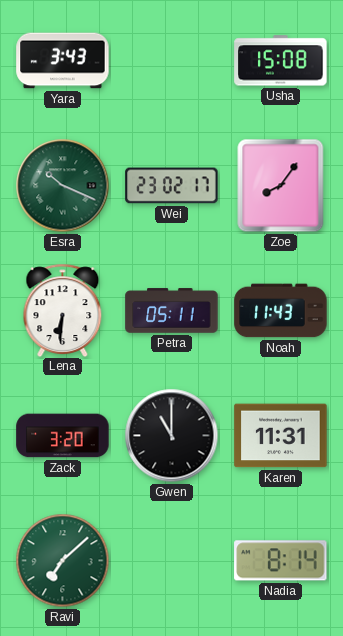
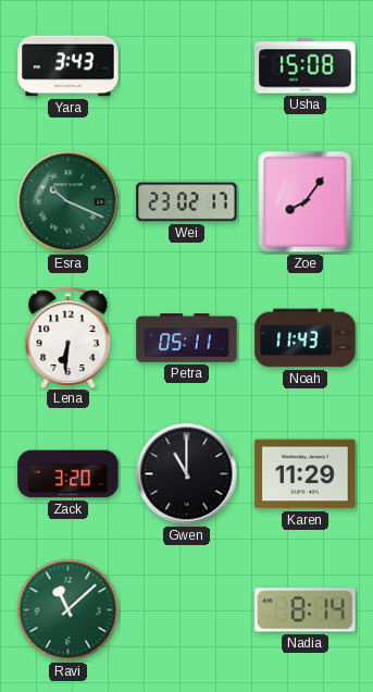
Karen: 11:31 -> 11:29 (306, 474)
Ravi: 7:08 -> 11:08 (69, 610)
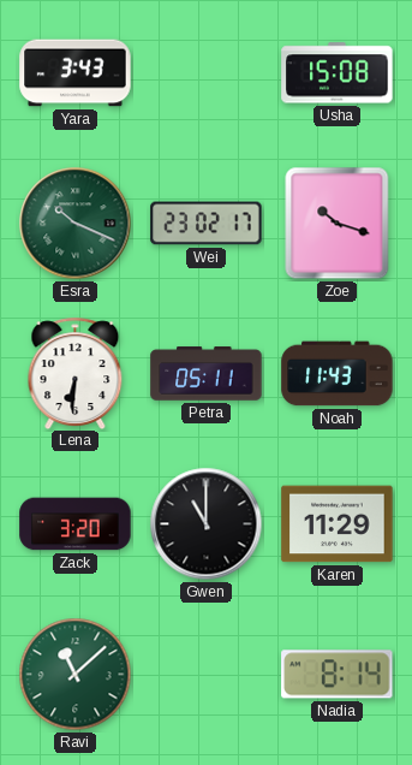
Zoe: 8:06 -> 10:18 (338, 224)
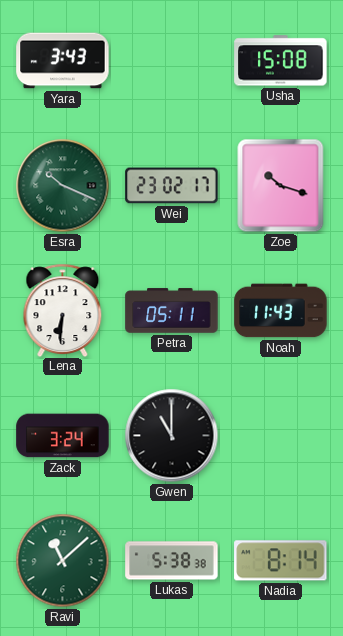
Zack: 3:20 -> 3:24 (63, 436)
Karen: 11:29 -> none (338, 524)
Lukas: none -> 5:38 (172, 561)
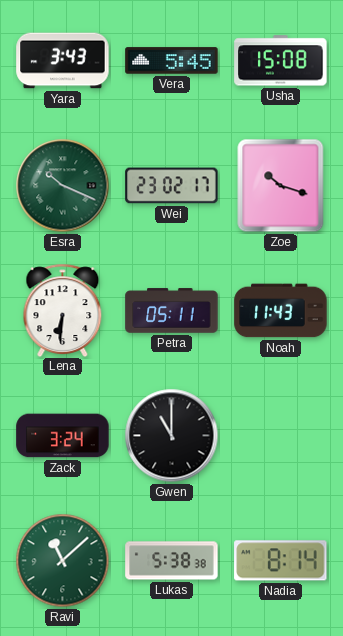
Vera: none -> 5:45 (172, 61)
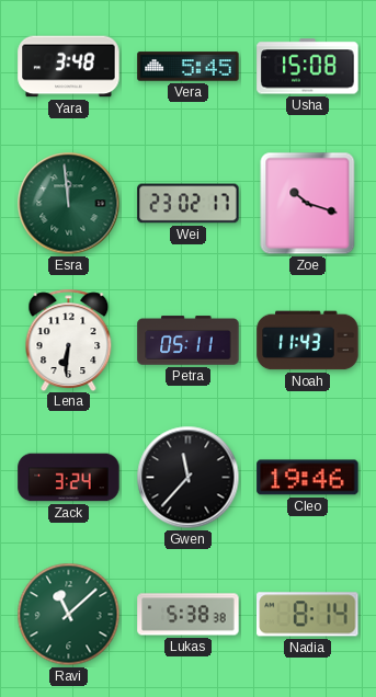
Yara: 3:43 -> 3:48 (69, 67)
Esra: 10:19 -> 11:59 (69, 204)
Gwen: 11:00 -> 11:37 (189, 478)
Cleo: none -> 19:46 (308, 478)
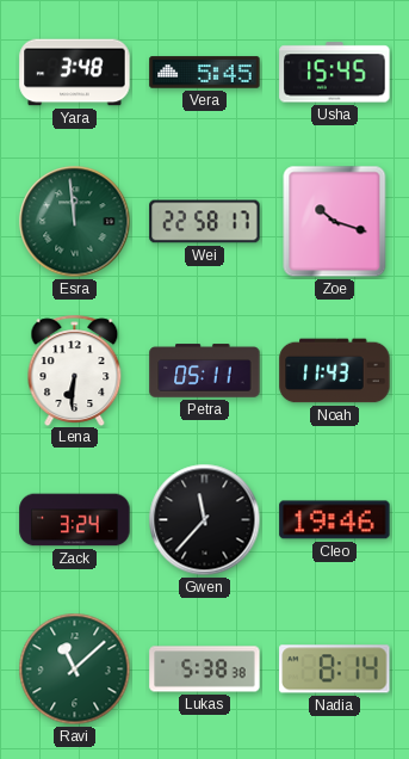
Usha: 15:08 -> 15:45 (335, 73)
Wei: 23:02 -> 22:58 (205, 222)
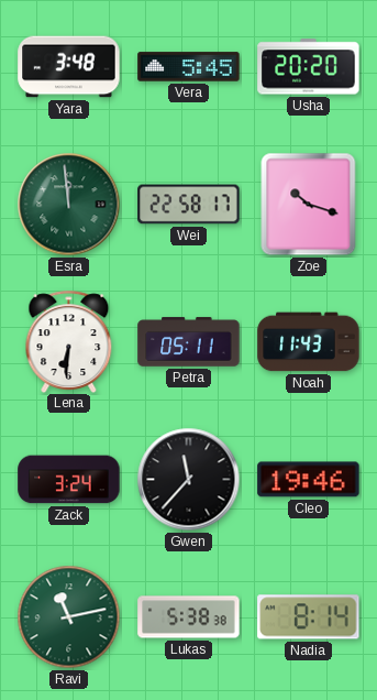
Usha: 15:45 -> 20:20 (309, 67)
Ravi: 11:08 -> 11:13 (69, 617)
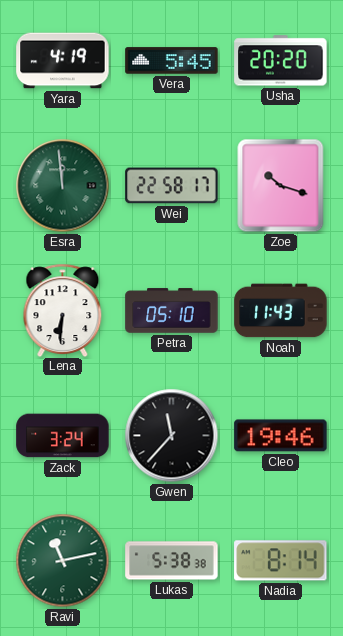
Yara: 3:48 -> 4:19 (63, 61)
Petra: 05:11 -> 05:10 (172, 311)
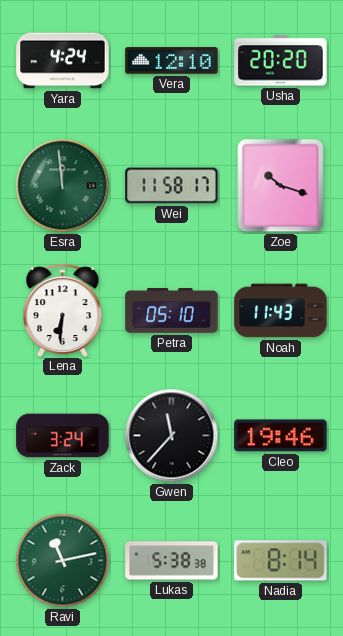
Yara: 4:19 -> 4:24 (63, 61)
Vera: 5:45 -> 12:10 (172, 61)
Wei: 22:58 -> 11:58 (172, 186)
